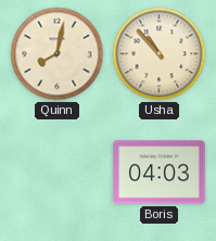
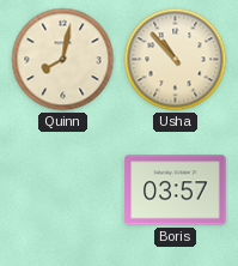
Boris: 04:03 -> 03:57 (176, 191)
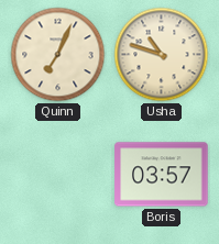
Quinn: 8:02 -> 7:04 (58, 55)
Usha: 10:53 -> 10:48 (162, 55)
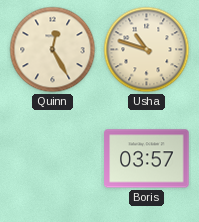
Quinn: 7:04 -> 12:25 (53, 50)
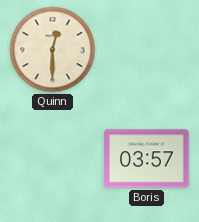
Quinn: 12:25 -> 12:30 (53, 50)
Usha: 10:48 -> none (147, 50)
